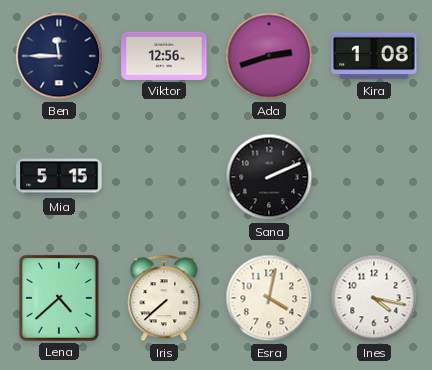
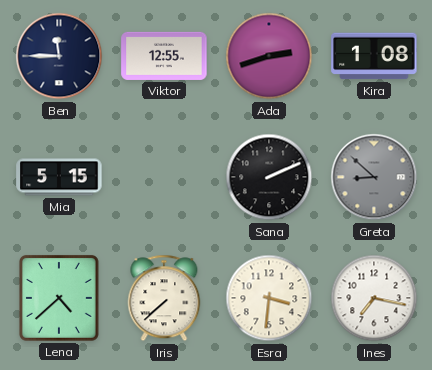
Viktor: 12:56 -> 12:55 (164, 56)
Greta: none -> 8:52 (374, 177)
Esra: 4:02 -> 3:31 (269, 298)
Ines: 4:17 -> 7:17 (374, 298)
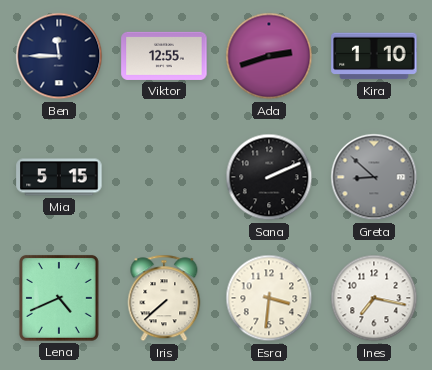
Kira: 1:08 -> 1:10 (374, 56)
Lena: 4:38 -> 4:41 (59, 298)
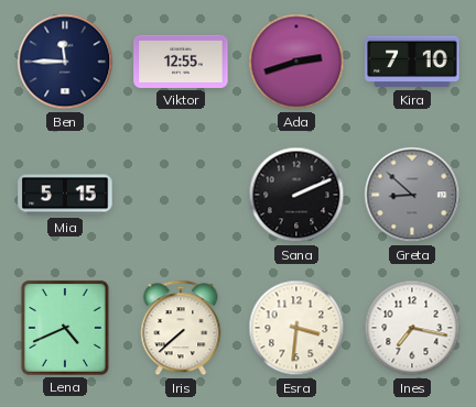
Kira: 1:10 -> 7:10 (412, 62)
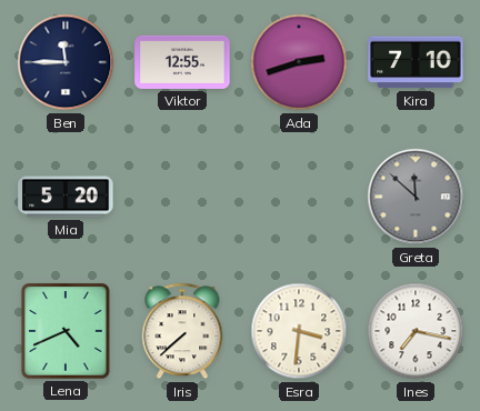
Mia: 5:15 -> 5:20 (66, 197)
Sana: 2:11 -> none (296, 195)
Greta: 8:52 -> 11:52 (416, 197)
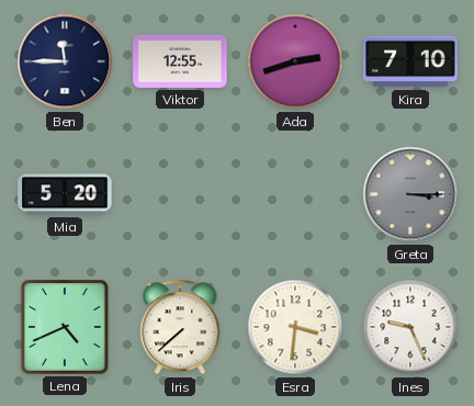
Greta: 11:52 -> 3:15 (410, 194)
Ines: 7:17 -> 9:26 (410, 327)
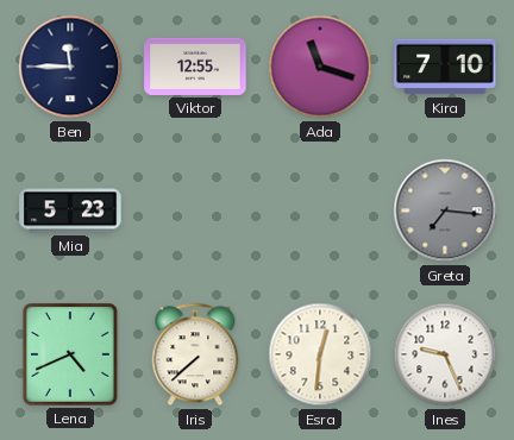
Ada: 2:42 -> 11:18 (320, 67)
Mia: 5:20 -> 5:23 (70, 210)
Greta: 3:15 -> 7:16 (445, 210)
Esra: 3:31 -> 12:31 (320, 354)
